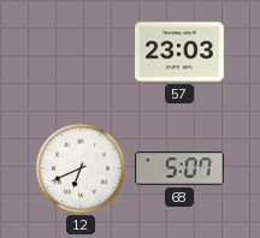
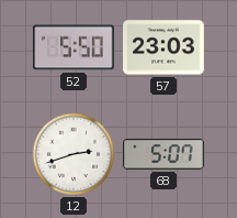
52: none -> 5:50 (74, 47)
12: 6:41 -> 2:42 (74, 154)
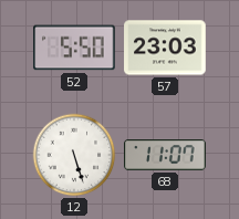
12: 2:42 -> 5:27 (74, 155)
68: 5:07 -> 11:07 (165, 155)
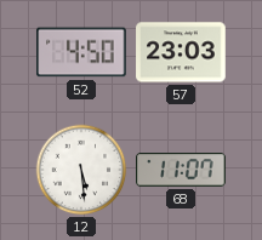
52: 5:50 -> 4:50 (81, 52)
12: 5:27 -> 5:29 (81, 170)
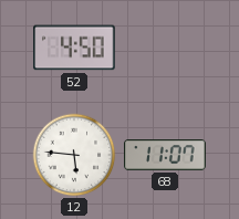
57: 23:03 -> none (181, 52)
12: 5:29 -> 5:46 (74, 155)
